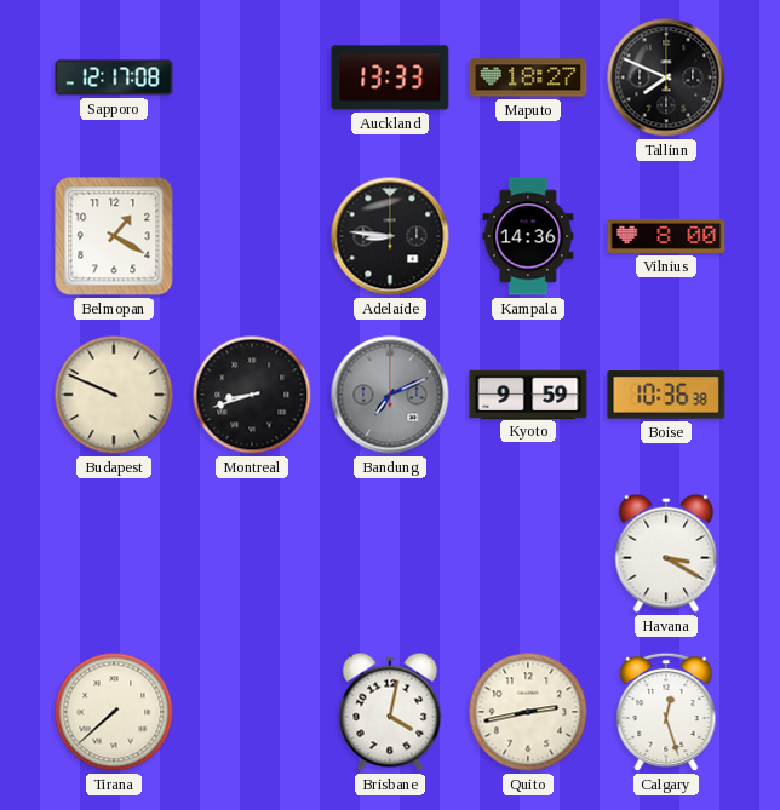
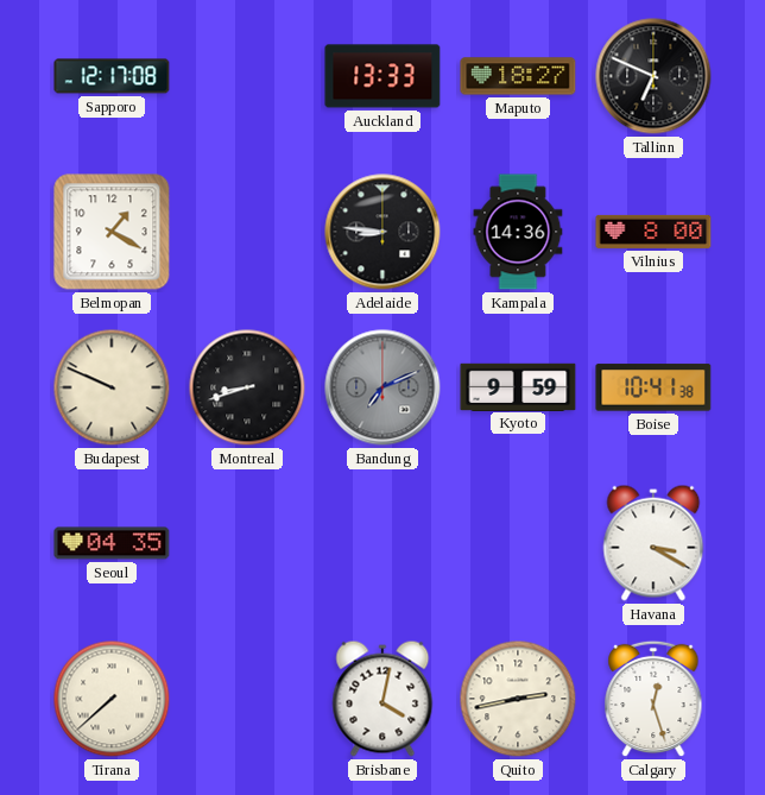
Tallinn: 7:49 -> 6:49 (653, 76)
Boise: 10:36 -> 10:41 (653, 387)
Seoul: none -> 04:35 (112, 543)
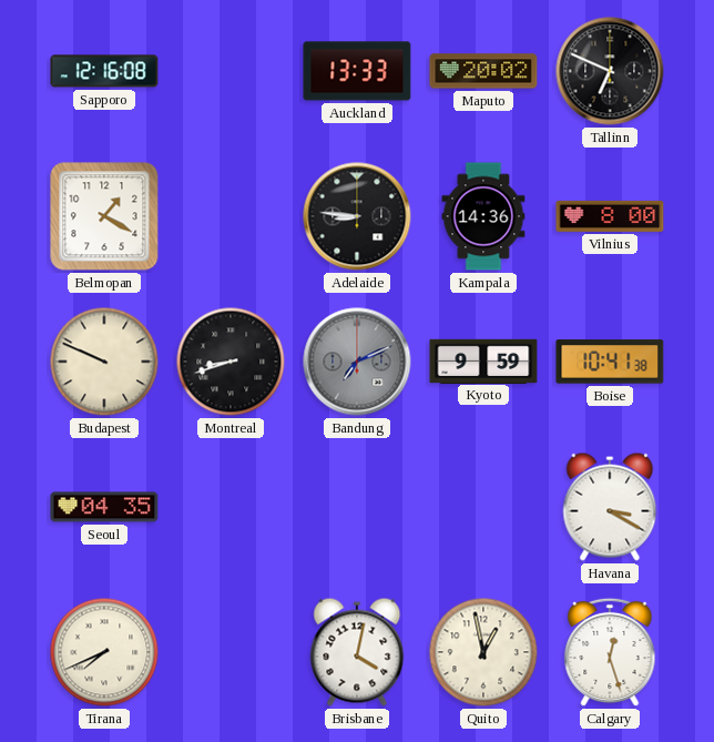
Sapporo: 12:17 -> 12:16 (104, 71)
Maputo: 18:27 -> 20:02 (483, 71)
Tirana: 7:38 -> 7:41 (104, 652)
Quito: 2:43 -> 12:58 (483, 652)
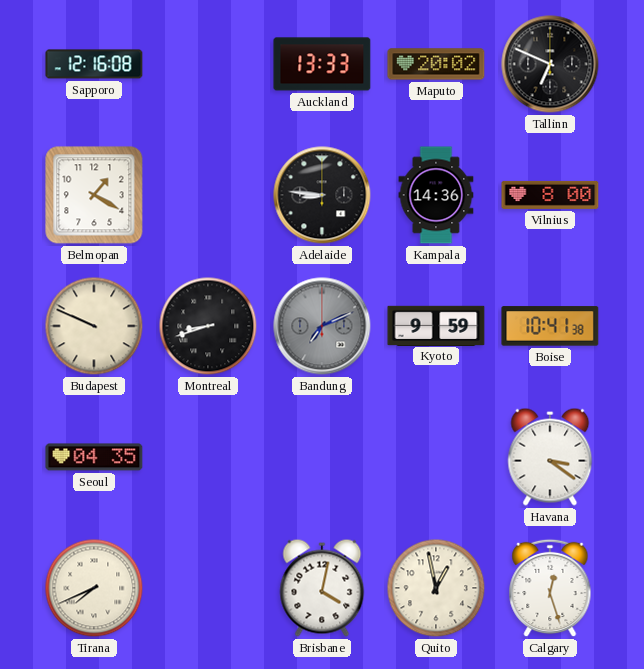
Havana: 3:20 -> 3:21 (550, 457)
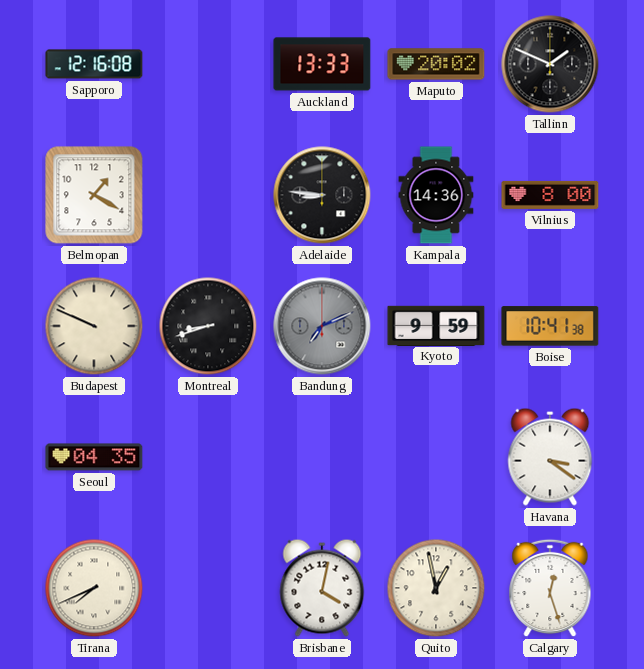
Tallinn: 6:49 -> 1:49 (550, 64)
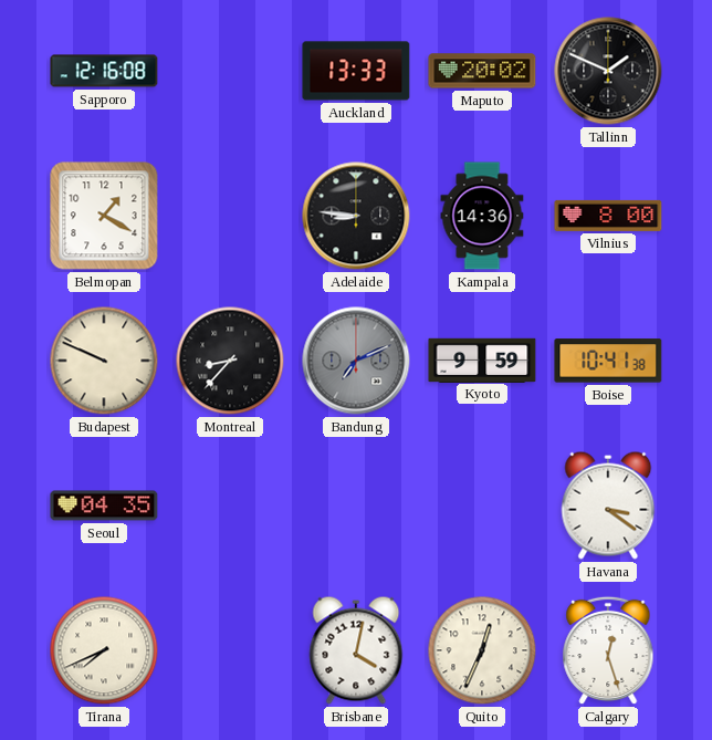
Montreal: 8:42 -> 8:37 (230, 361)
Quito: 12:58 -> 12:34 (482, 650)
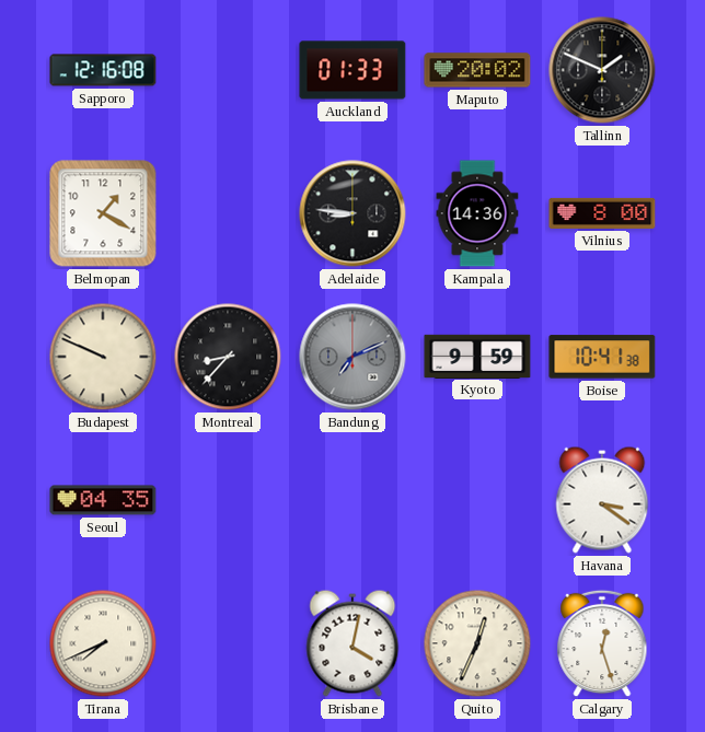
Auckland: 13:33 -> 01:33 (352, 70)
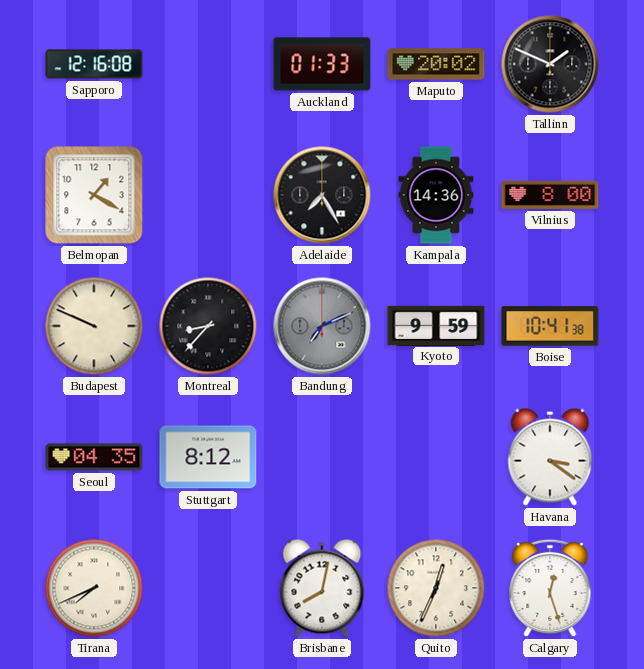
Adelaide: 8:46 -> 7:25 (322, 195)
Stuttgart: none -> 8:12 (208, 457)
Brisbane: 4:02 -> 8:02 (322, 588)
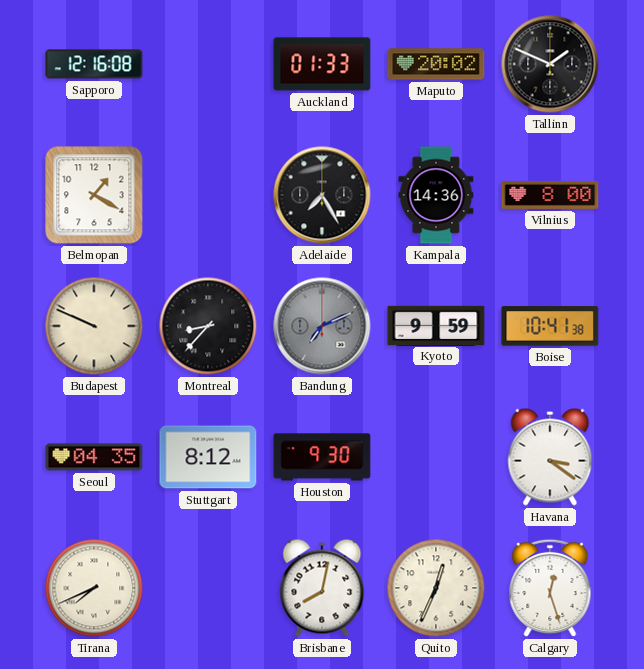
Houston: none -> 9:30 (322, 457)
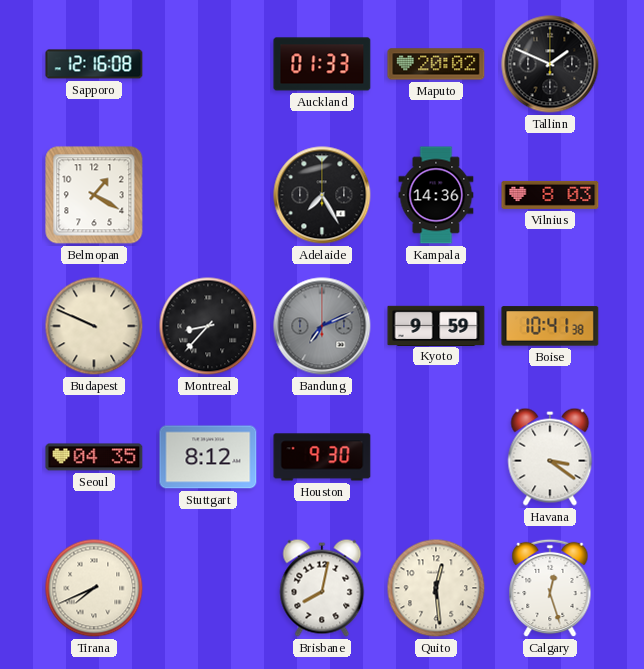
Vilnius: 8:00 -> 8:03 (550, 195)
Quito: 12:34 -> 12:29 (436, 588)
